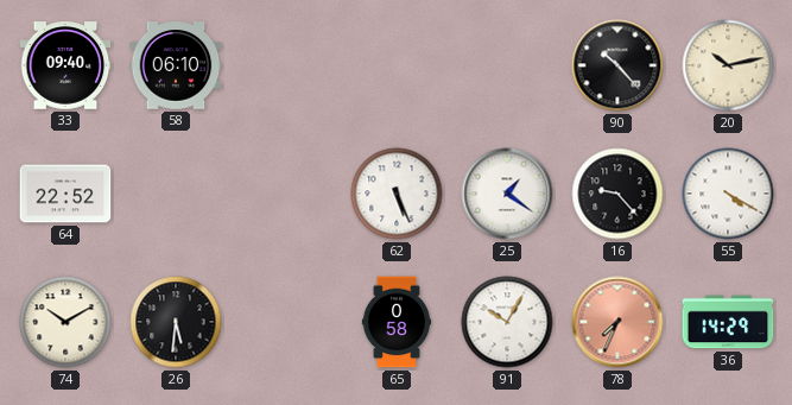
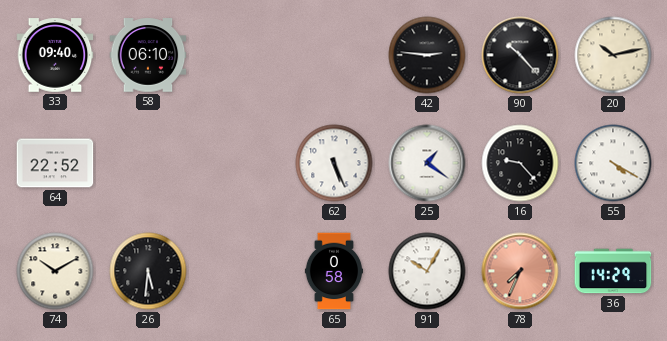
42: none -> 2:46 (427, 55)
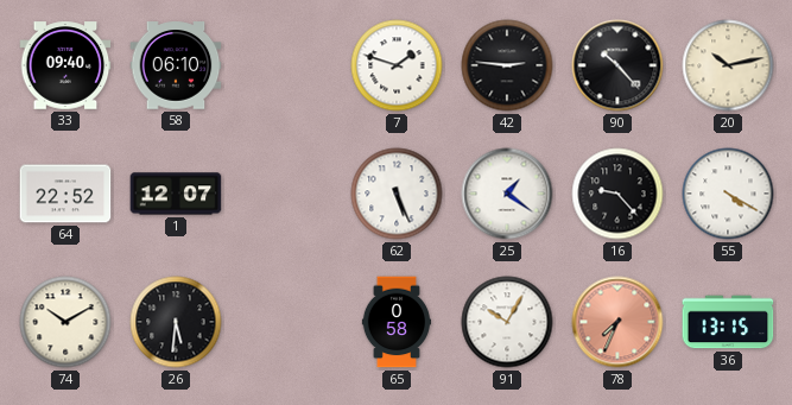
7: none -> 1:48 (397, 65)
1: none -> 12:07 (176, 194)
36: 14:29 -> 13:15 (728, 322)
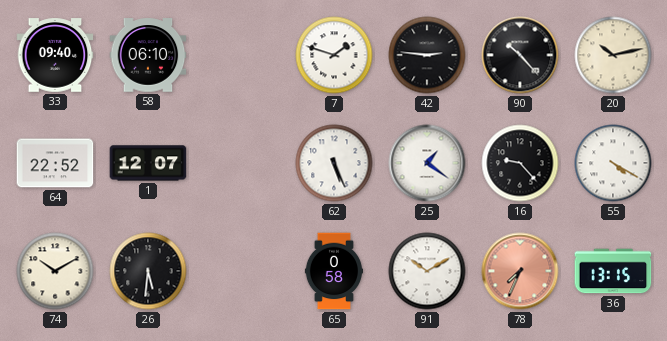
91: 10:05 -> 10:10 (427, 271)
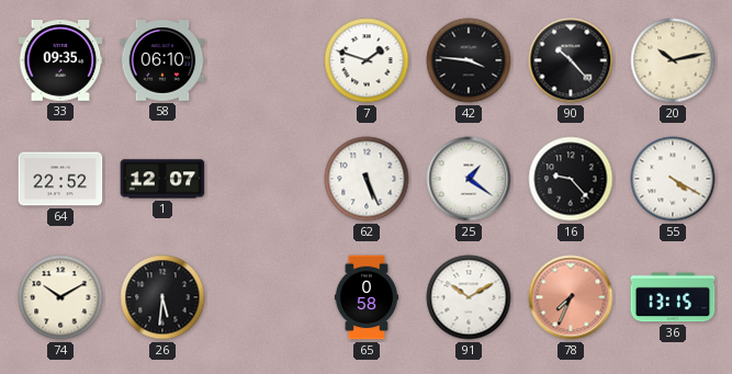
33: 09:40 -> 09:35 (60, 60)
42: 2:46 -> 3:46 (469, 60)
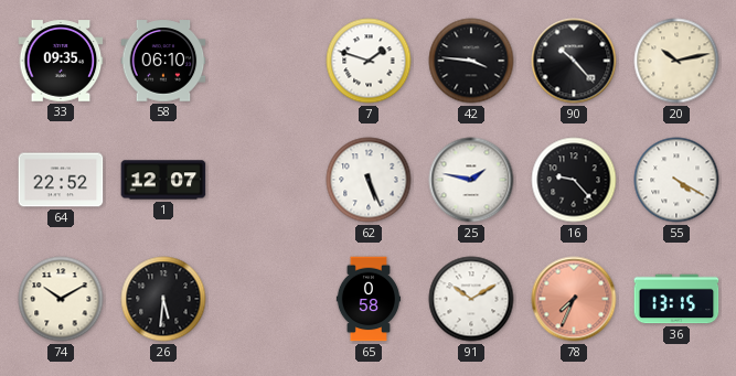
25: 1:21 -> 1:47 (471, 180)
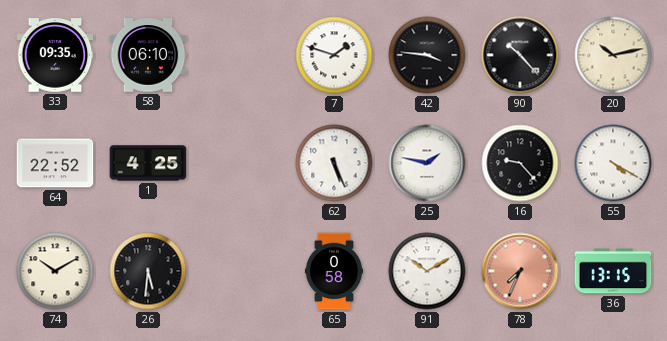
1: 12:07 -> 4:25 (148, 163)
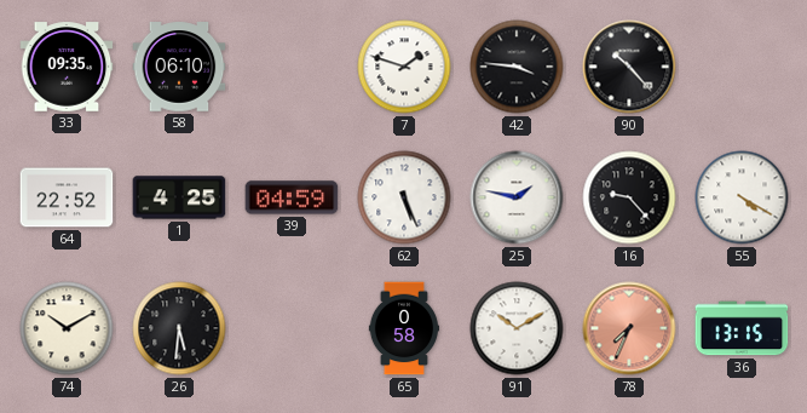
20: 10:13 -> none (613, 55)
39: none -> 04:59 (292, 197)
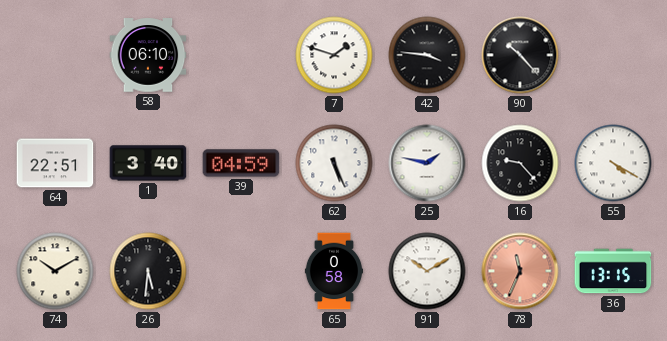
33: 09:35 -> none (67, 67)
64: 22:52 -> 22:51 (55, 163)
1: 4:25 -> 3:40 (148, 163)
78: 7:34 -> 11:34 (520, 271)
